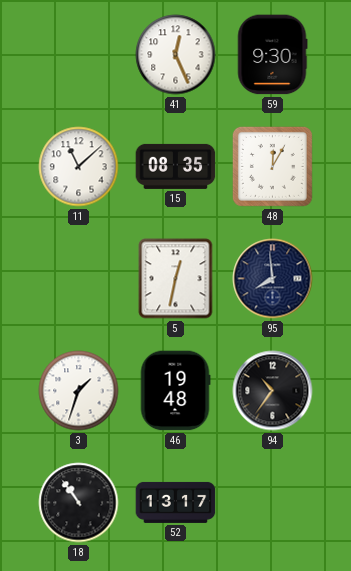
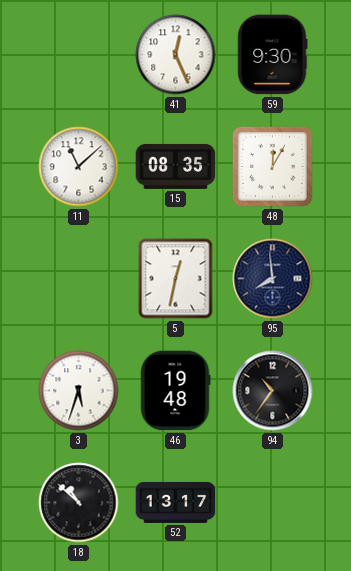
3: 1:33 -> 5:33 (79, 391)
18: 10:54 -> 10:52 (79, 503)
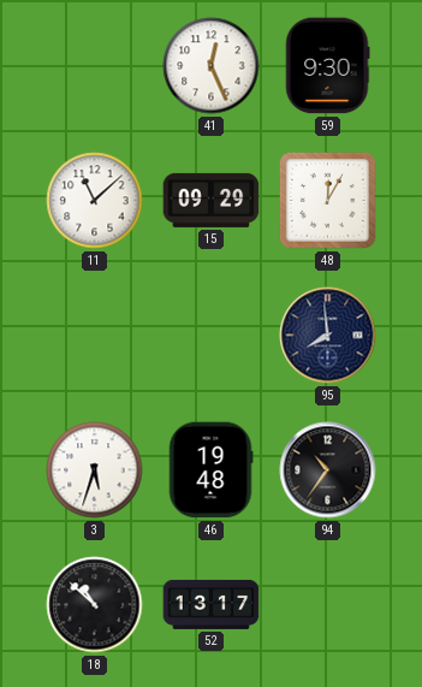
15: 08:35 -> 09:29 (212, 200)
5: 12:32 -> none (176, 279)
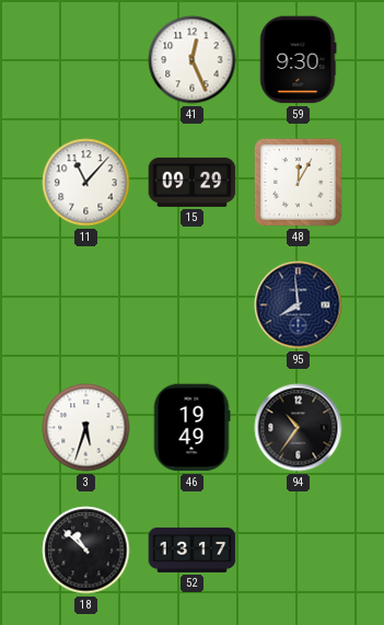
11: 11:08 -> 11:07 (86, 183)
46: 19:48 -> 19:49 (191, 428)
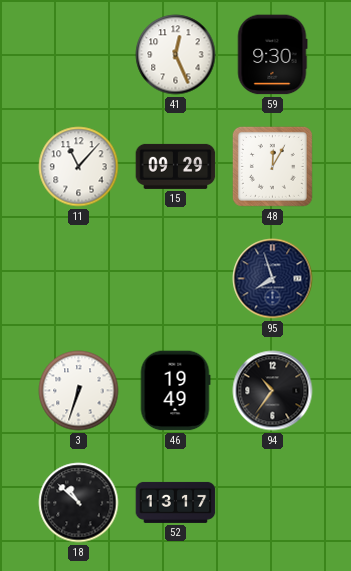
95: 7:59 -> 7:57 (273, 279)
3: 5:33 -> 6:33 (79, 391)
